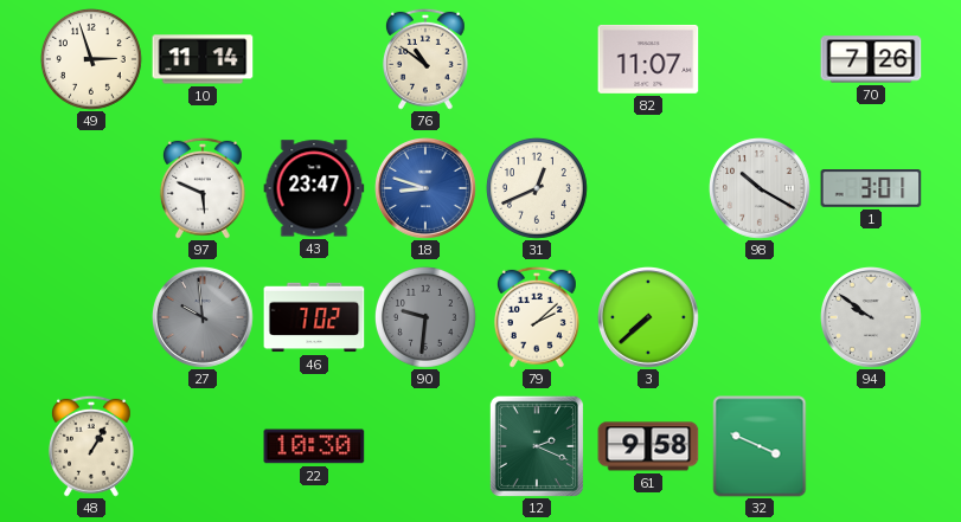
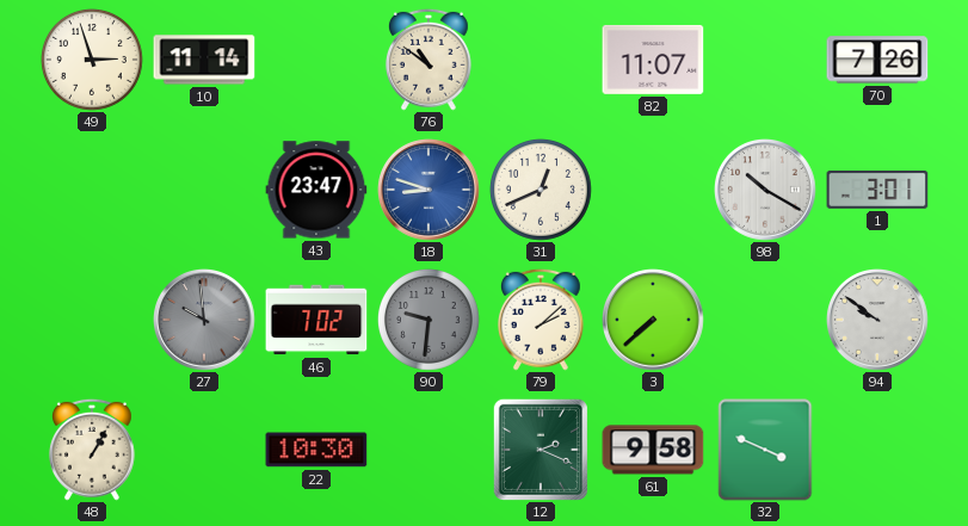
97: 5:49 -> none (203, 188)
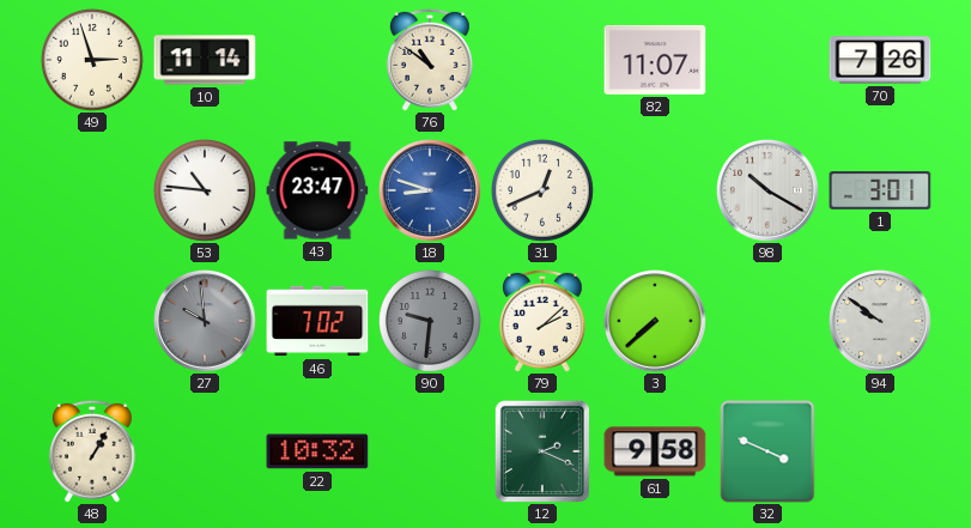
53: none -> 10:46 (205, 190)
22: 10:30 -> 10:32 (317, 451)
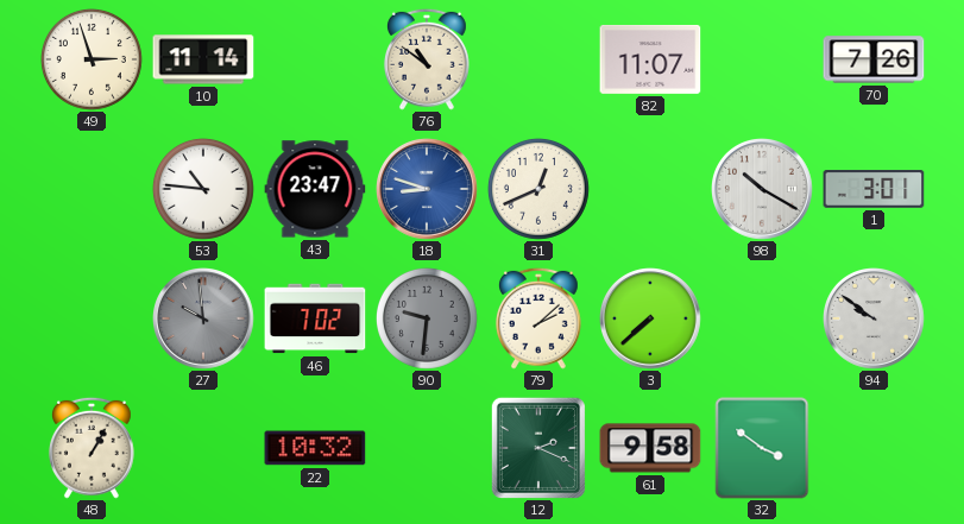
32: 3:49 -> 3:51 (762, 448)
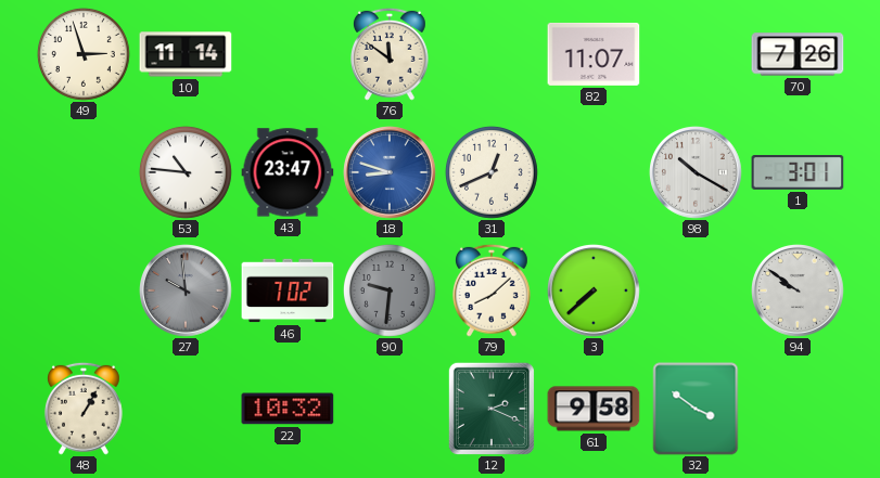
76: 10:51 -> 11:51 (390, 54)
79: 2:08 -> 8:08 (492, 290)
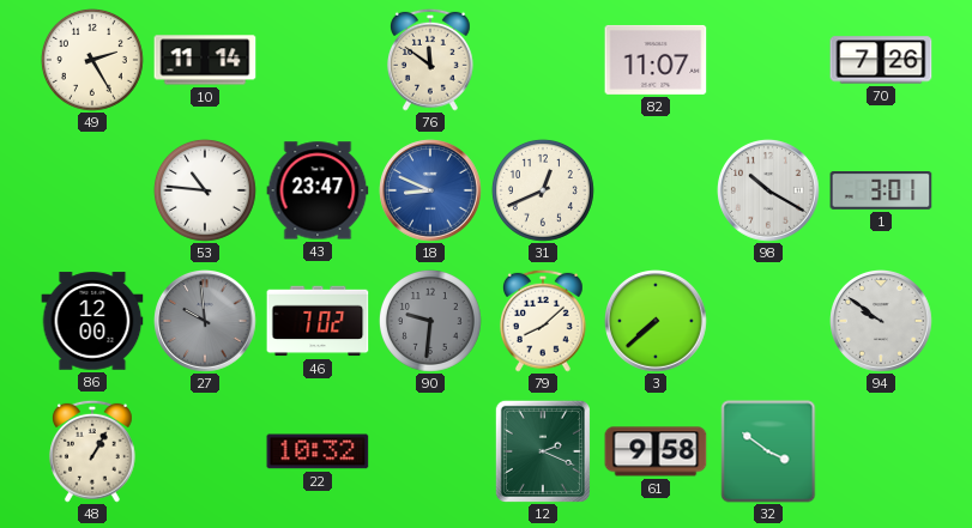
49: 2:57 -> 2:25 (92, 60)
18: 8:48 -> 8:49 (431, 192)
86: none -> 12:00 (92, 321)
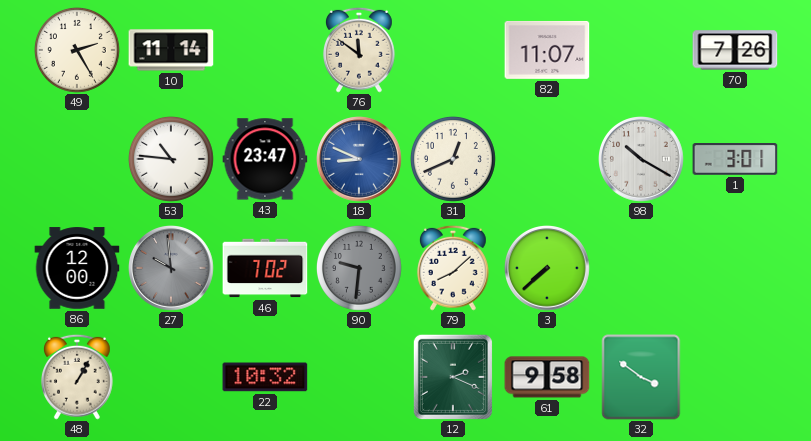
94: 9:51 -> none (882, 322)
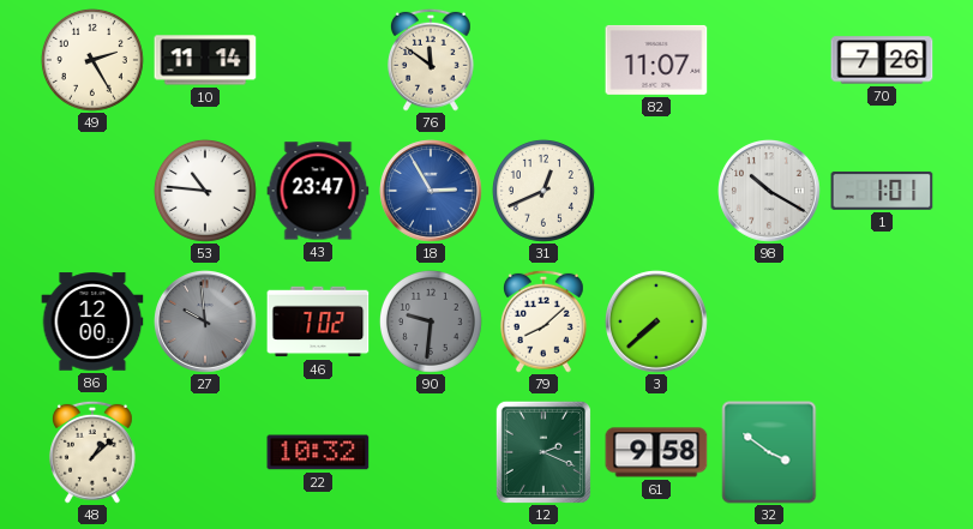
18: 8:49 -> 2:55 (432, 192)
1: 3:01 -> 1:01 (882, 192)
48: 1:05 -> 1:08 (92, 452)
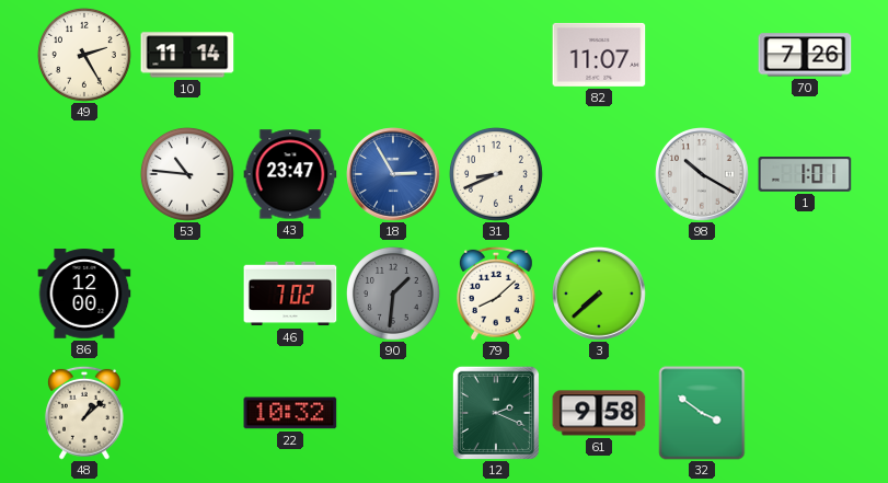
76: 11:51 -> none (431, 60)
31: 12:41 -> 8:41 (496, 174)
27: 9:59 -> none (206, 323)
90: 9:31 -> 1:31 (393, 294)
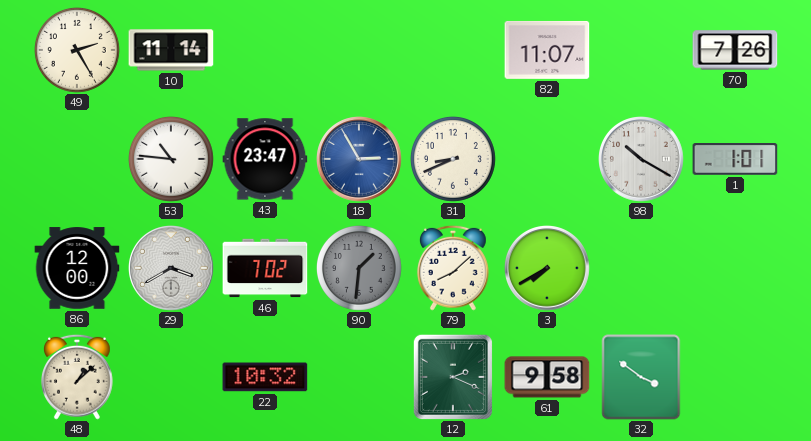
29: none -> 3:40 (172, 269)
3: 7:38 -> 7:40 (548, 269)
